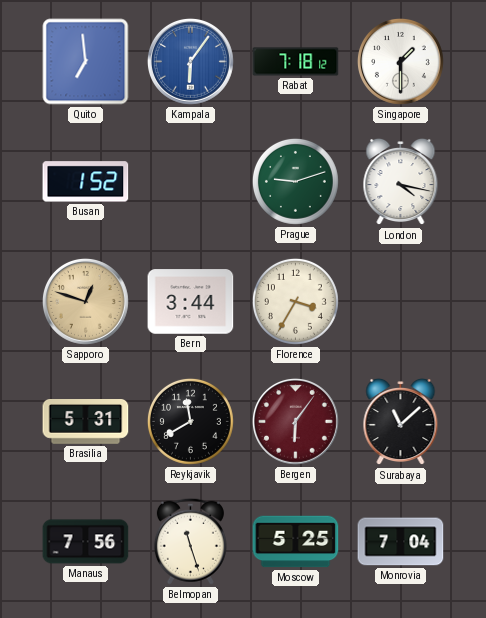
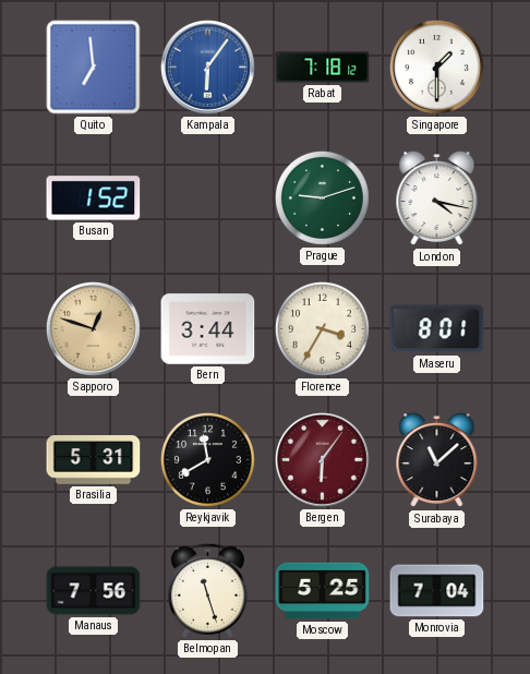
Maseru: none -> 8:01 (437, 329)
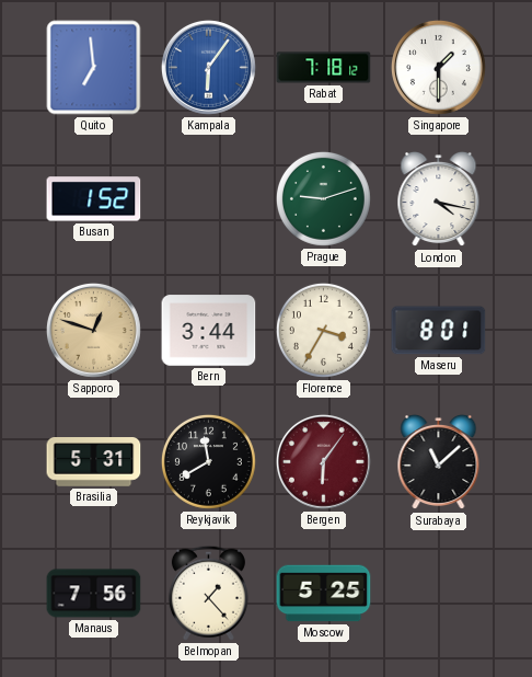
Belmopan: 11:27 -> 1:23 (208, 593)
Monrovia: 7:04 -> none (437, 591)
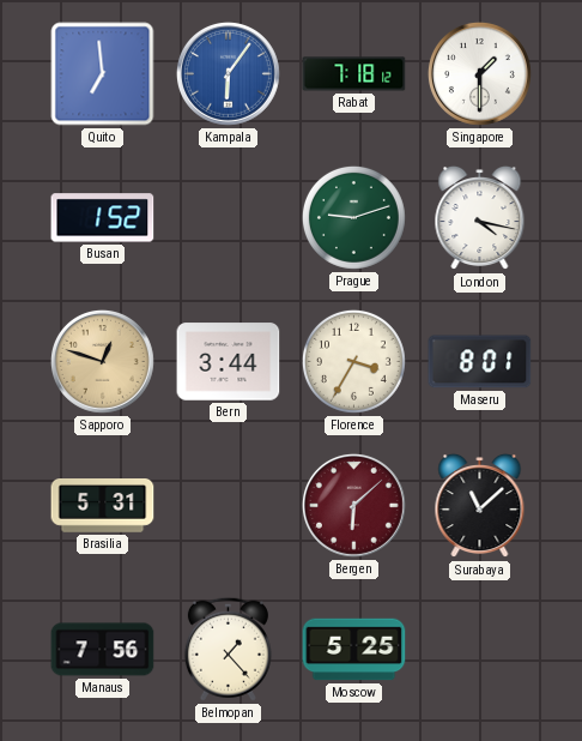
Reykjavik: 11:40 -> none (208, 461)
Bergen: 6:06 -> 6:08 (353, 505)
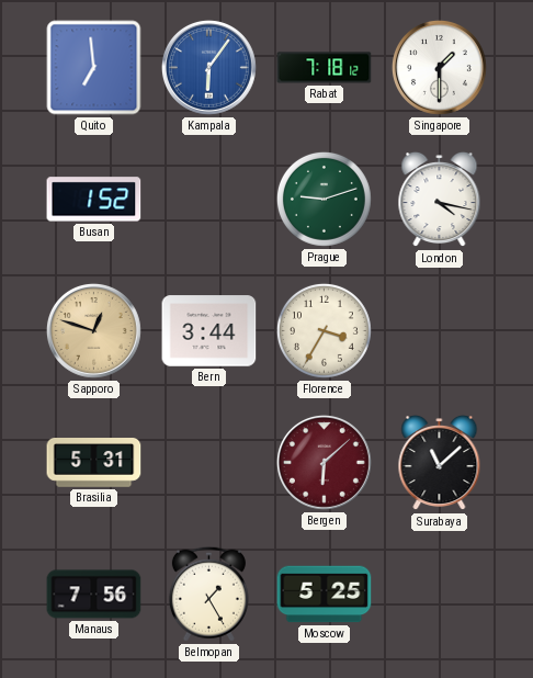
Maseru: 8:01 -> none (480, 362)
Belmopan: 1:23 -> 1:25 (208, 594)
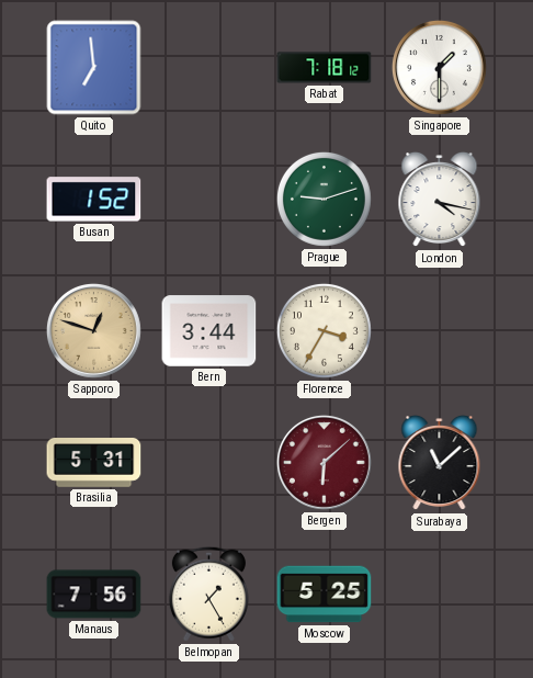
Kampala: 6:06 -> none (208, 67)
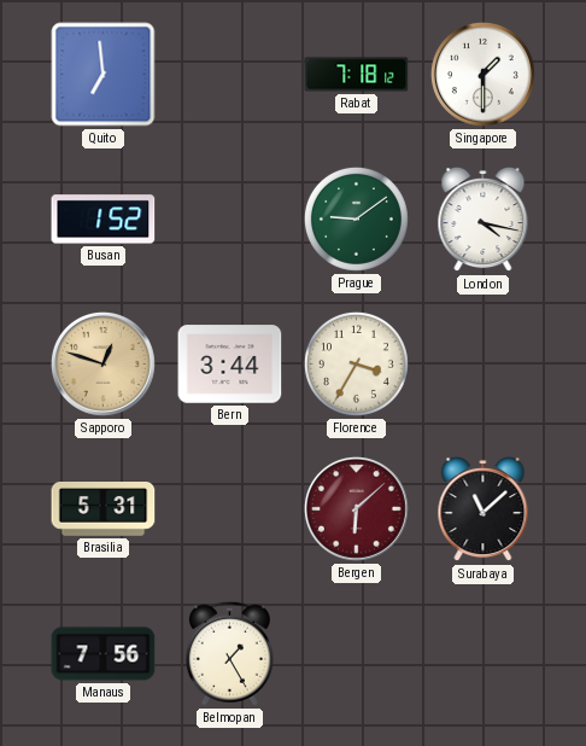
Prague: 9:12 -> 9:09 (356, 218)
Moscow: 5:25 -> none (325, 595)
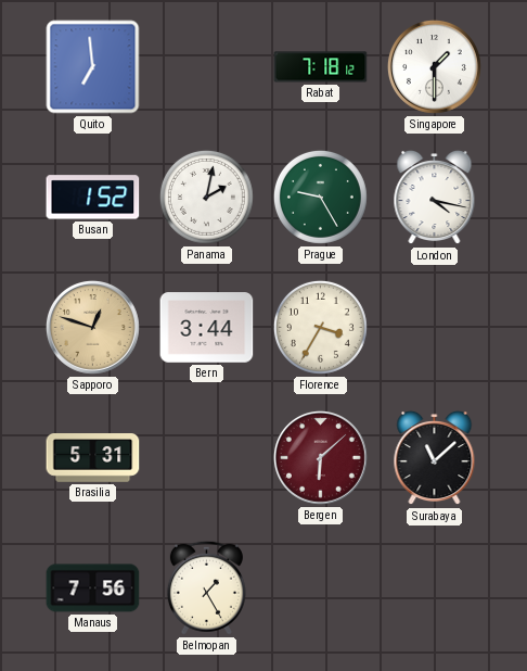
Panama: none -> 2:02 (206, 197)
Prague: 9:09 -> 9:25 (320, 197)
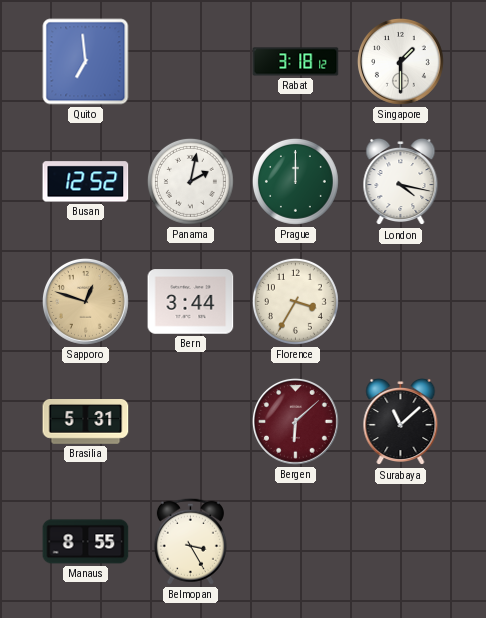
Rabat: 7:18 -> 3:18 (296, 62)
Busan: 1:52 -> 12:52 (86, 182)
Prague: 9:25 -> 12:00 (295, 181)
Manaus: 7:56 -> 8:55 (86, 542)
Belmopan: 1:25 -> 3:25 (190, 541)
